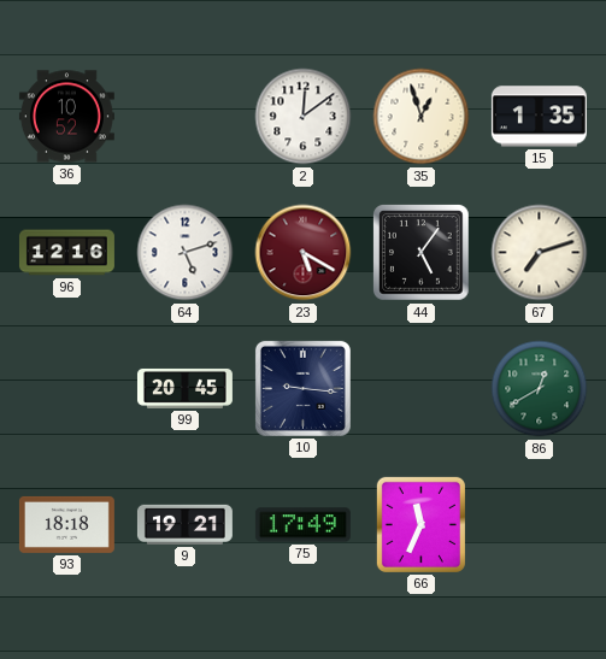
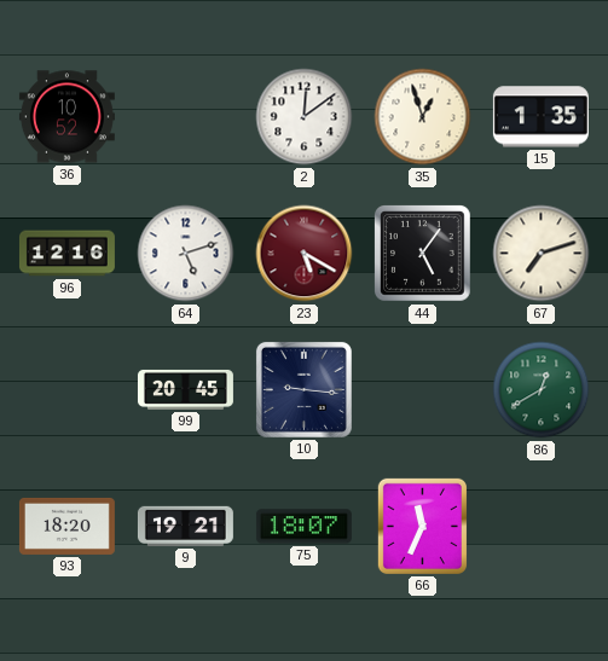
93: 18:18 -> 18:20 (66, 526)
75: 17:49 -> 18:07 (303, 527)
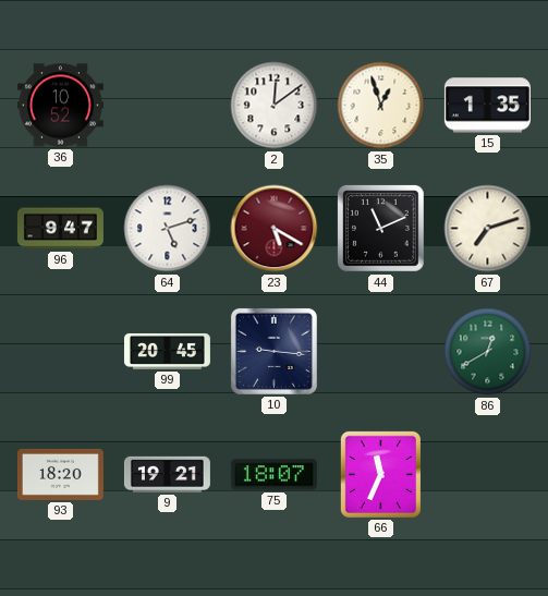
96: 12:16 -> 9:47 (60, 229)
44: 5:06 -> 11:11 (381, 229)
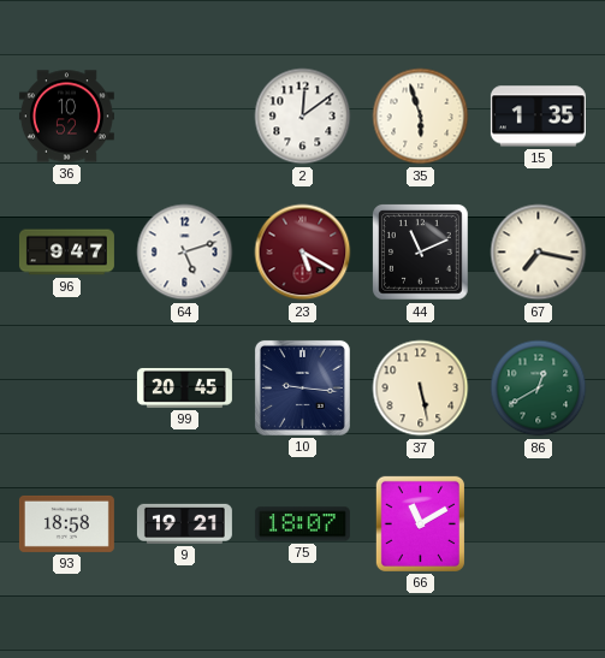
35: 12:57 -> 5:57 (421, 117)
67: 7:12 -> 7:17 (539, 253)
37: none -> 5:28 (421, 389)
93: 18:20 -> 18:58 (66, 523)
66: 11:34 -> 11:10 (420, 523)
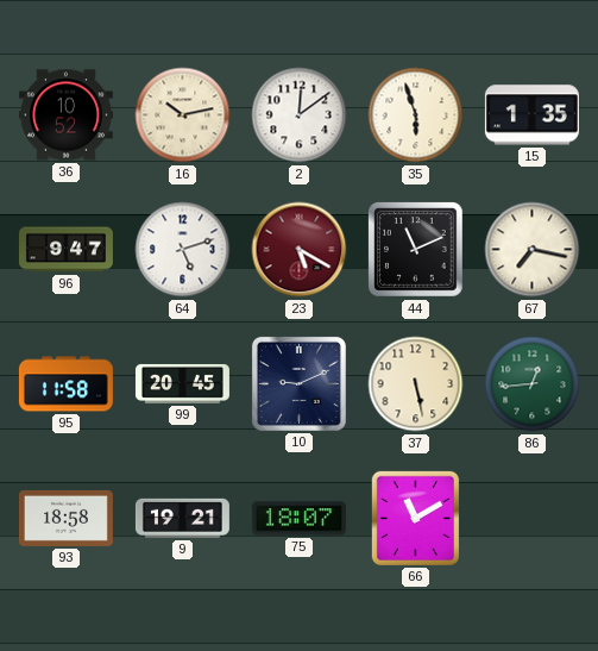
16: none -> 10:13 (183, 115)
95: none -> 11:58 (65, 384)
10: 9:16 -> 9:11 (298, 383)
86: 12:40 -> 12:44 (533, 384)
